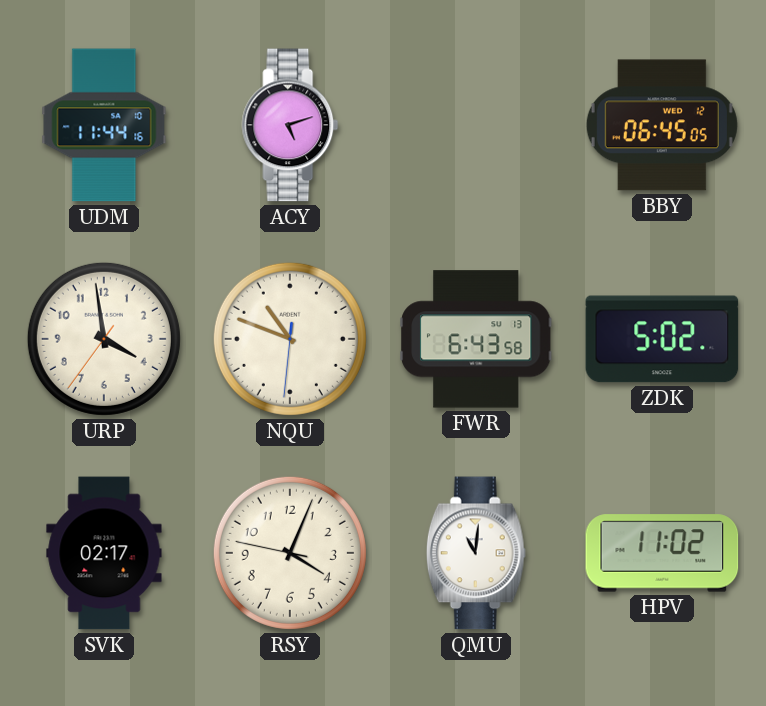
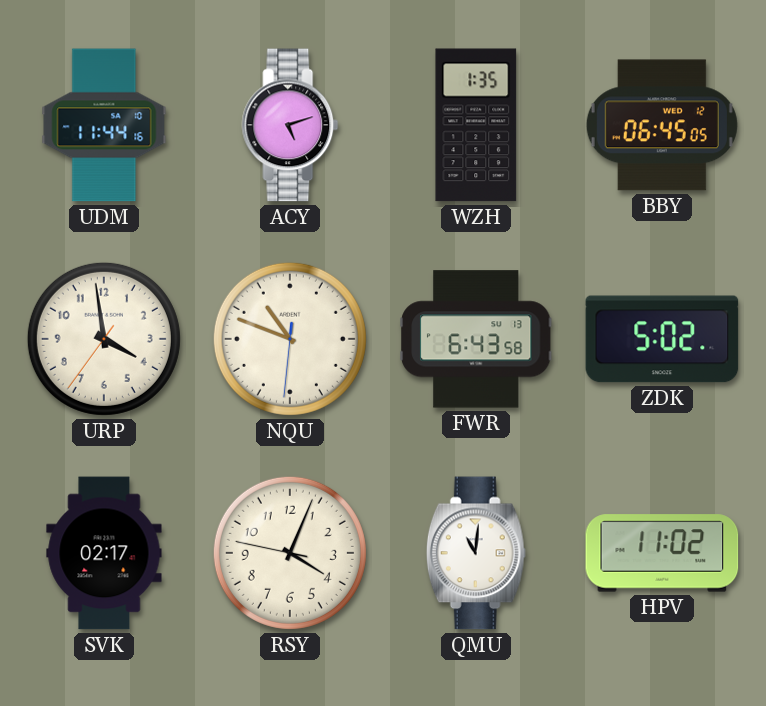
WZH: none -> 1:35 (476, 125)
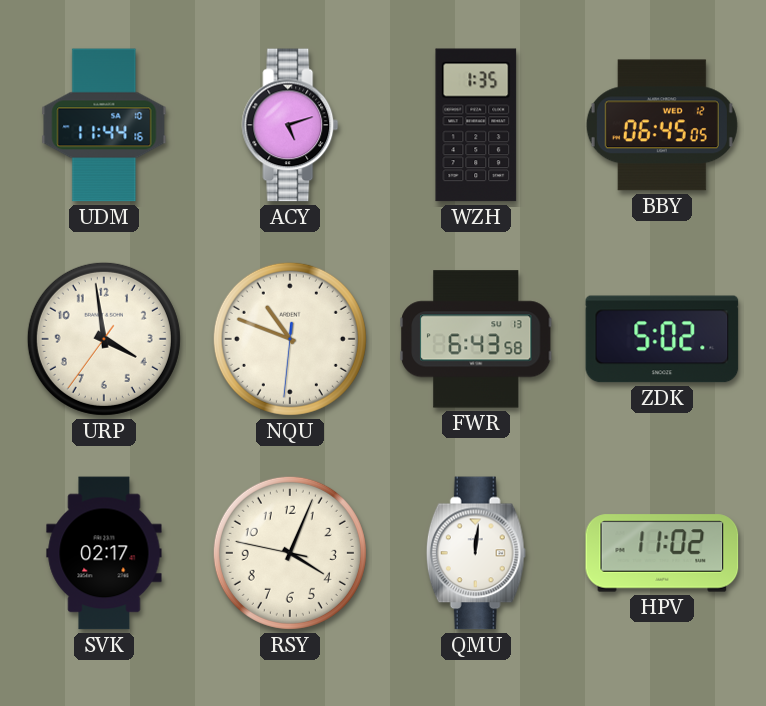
QMU: 11:01 -> 12:01 (476, 553)
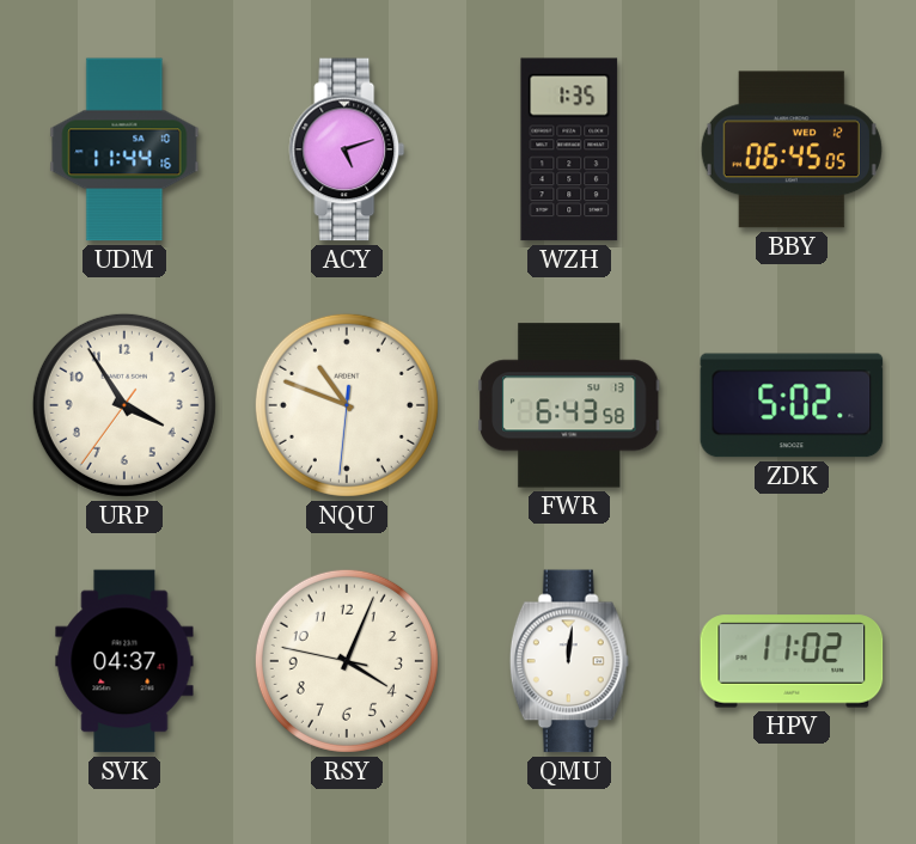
URP: 3:58 -> 3:54 (124, 405)
SVK: 02:17 -> 04:37 (124, 661)
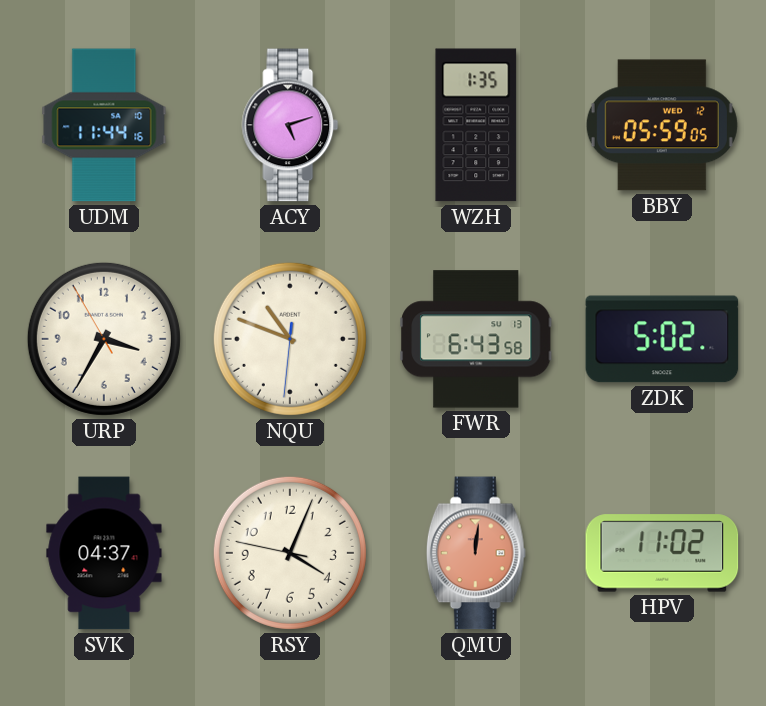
BBY: 06:45 -> 05:59 (662, 125)
URP: 3:54 -> 3:34 (104, 339)
QMU dial: white -> salmon (476, 553)
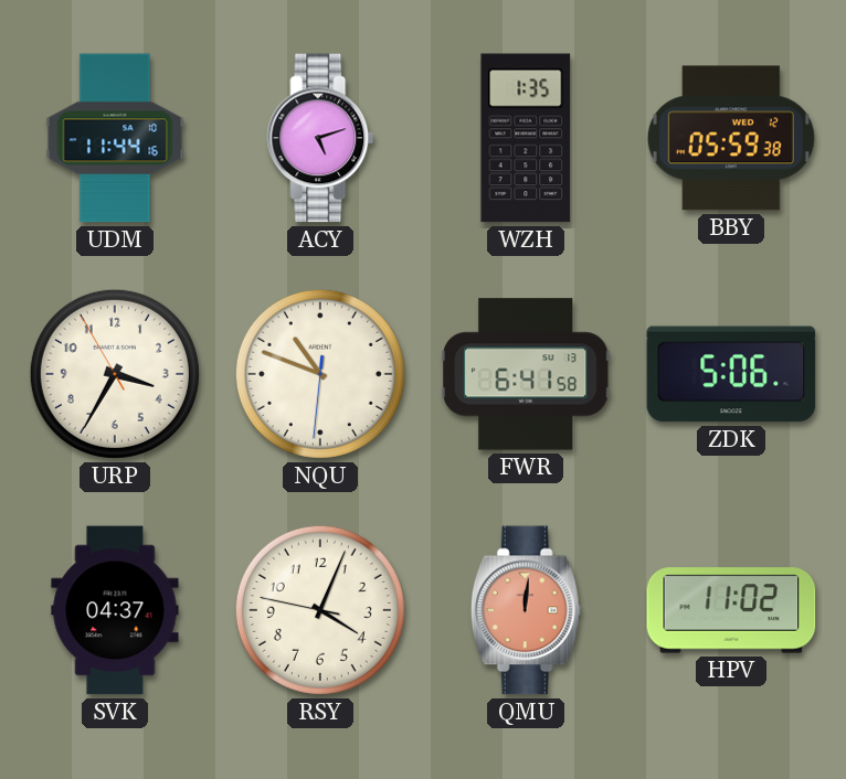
BBY: 05:59:05 -> 05:59:38 (731, 138)
FWR: 6:43 -> 6:41 (526, 374)
ZDK: 5:02 -> 5:06 (731, 374)
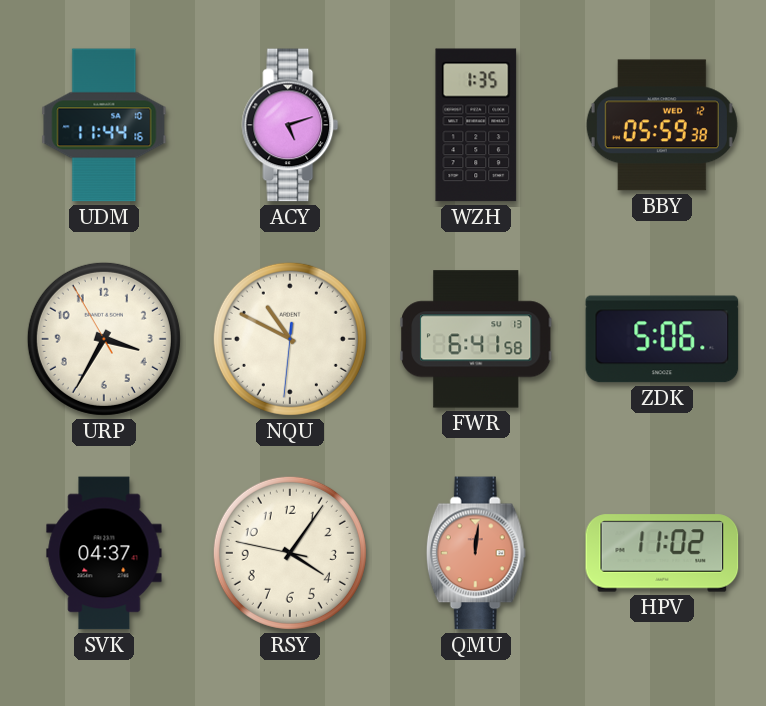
NQU: 10:48 -> 10:49 (290, 339)
RSY: 4:03 -> 4:05 (290, 553)
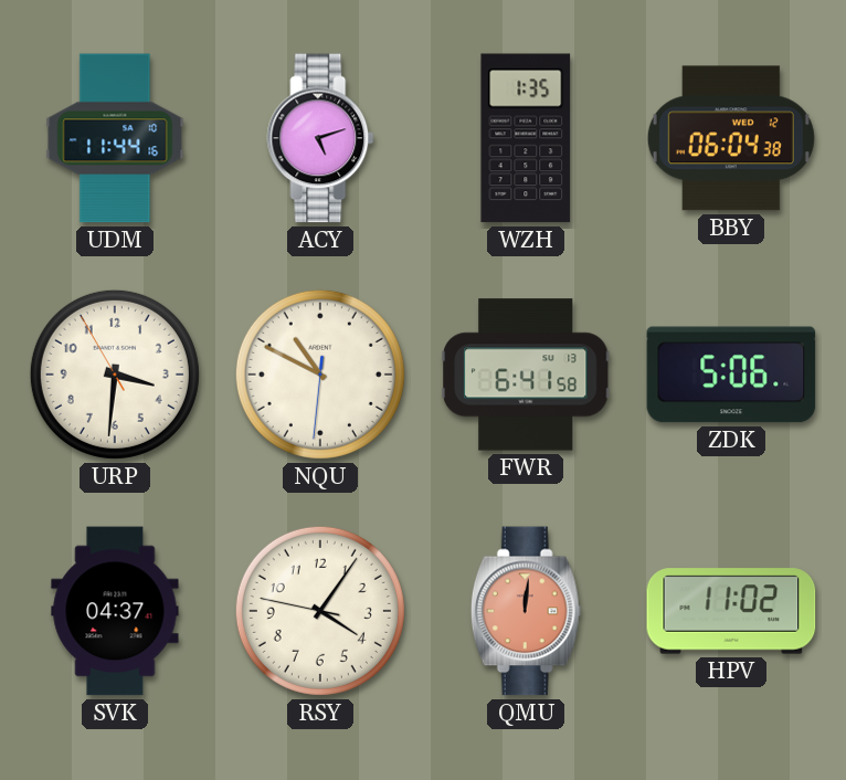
BBY: 05:59 -> 06:04 (731, 138)
URP: 3:34 -> 3:30 (115, 375)
